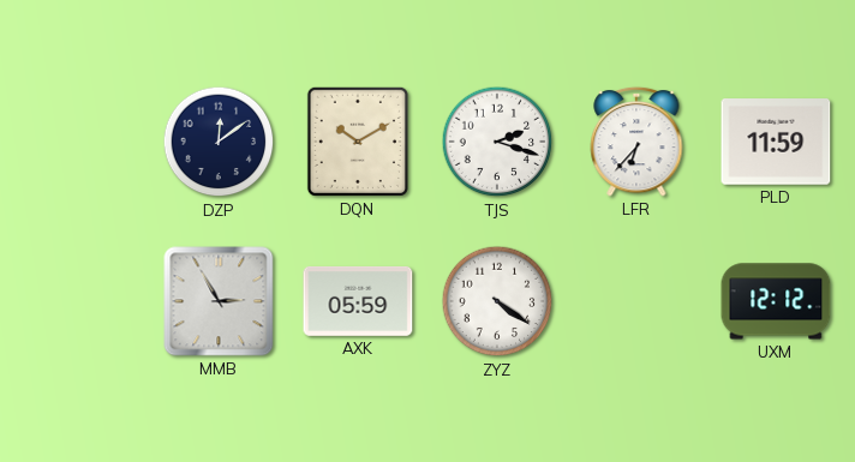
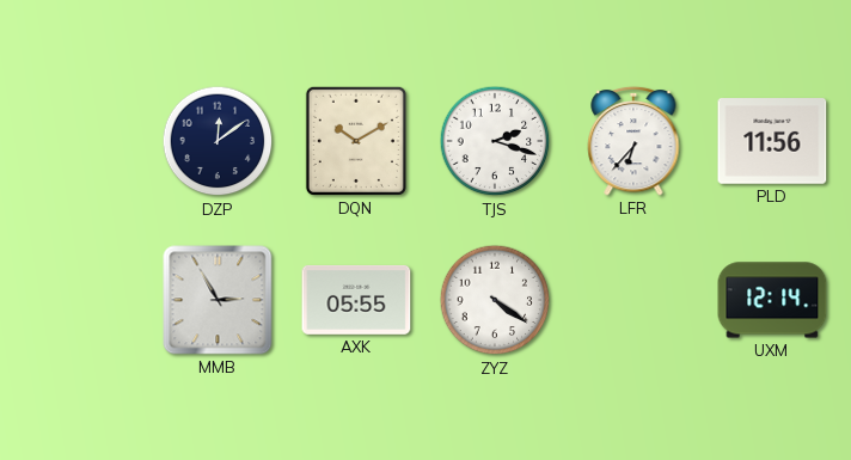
PLD: 11:59 -> 11:56 (772, 141)
AXK: 05:59 -> 05:55 (356, 300)
UXM: 12:12 -> 12:14 (772, 300)
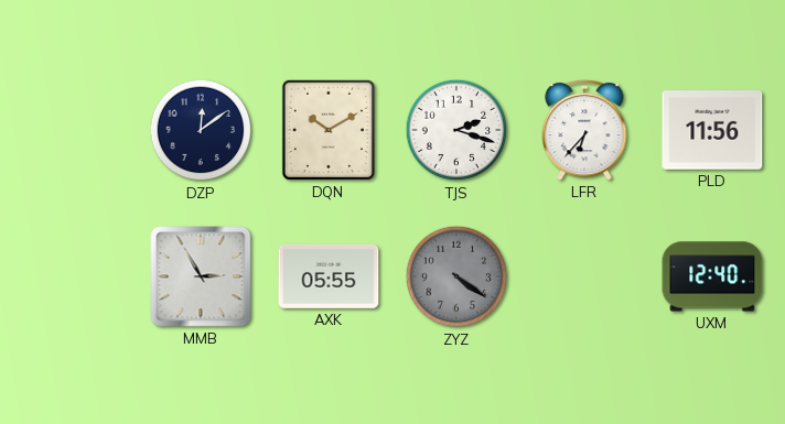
ZYZ dial: white -> grey (456, 276)
UXM: 12:14 -> 12:40 (712, 276)
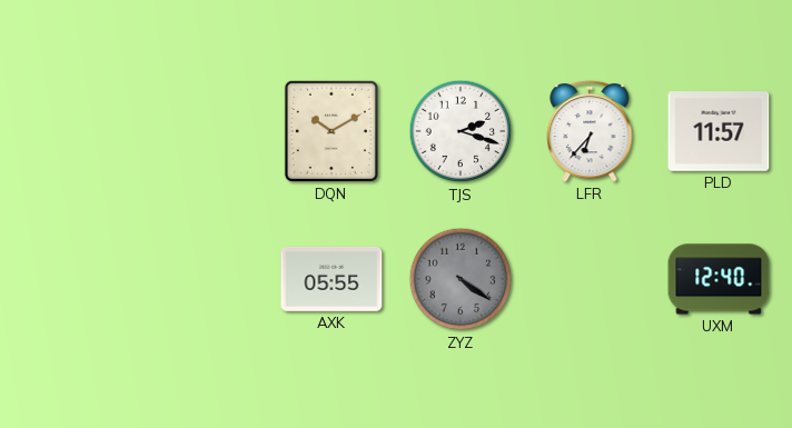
DZP: 12:09 -> none (201, 130)
PLD: 11:56 -> 11:57 (719, 131)
MMB: 2:55 -> none (201, 276)
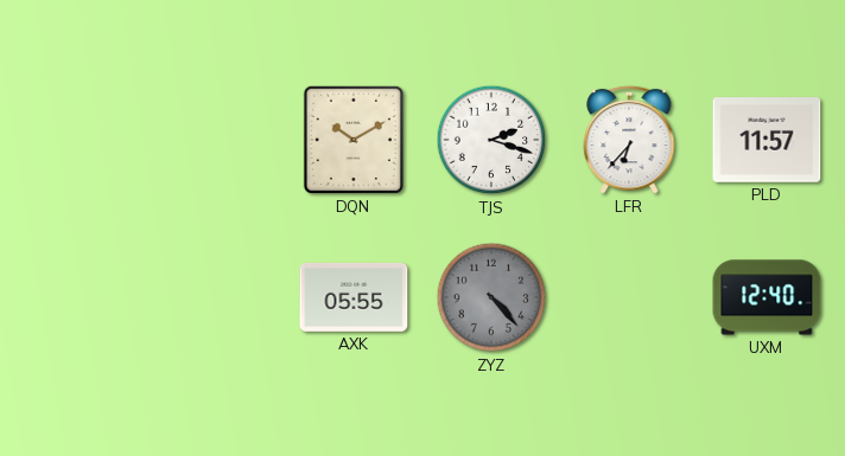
ZYZ: 4:21 -> 4:23 (491, 297)
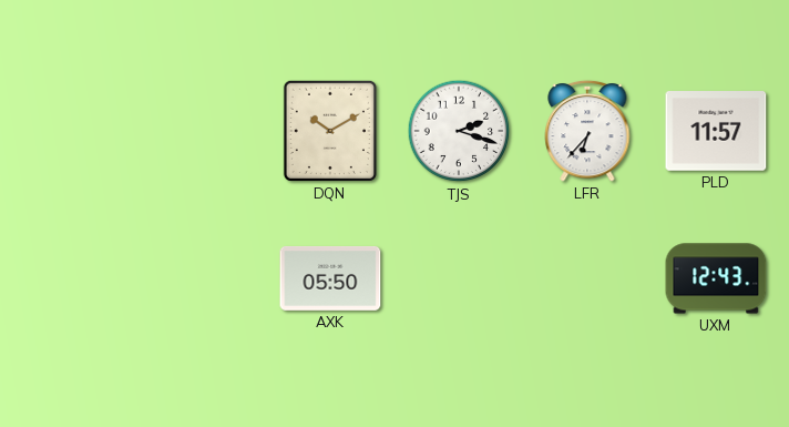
AXK: 05:55 -> 05:50 (330, 278)
ZYZ: 4:23 -> none (491, 297)
UXM: 12:40 -> 12:43 (716, 278)
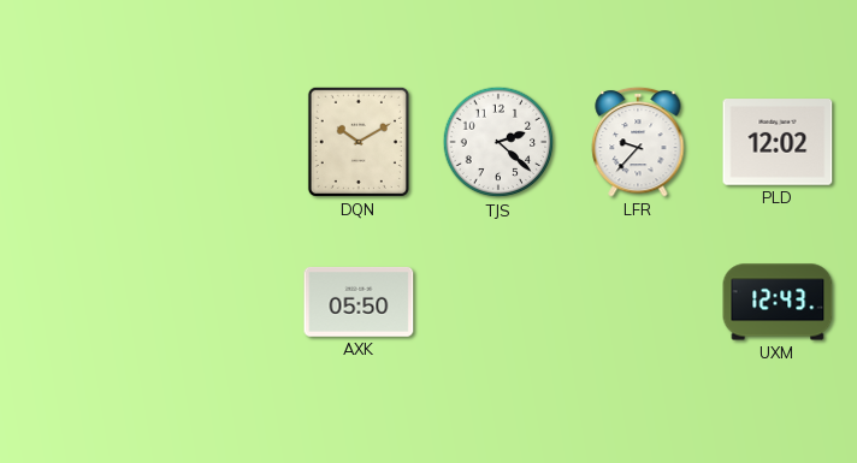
TJS: 2:18 -> 2:22 (498, 142)
LFR: 6:37 -> 9:37 (638, 142)
PLD: 11:57 -> 12:02 (778, 142)
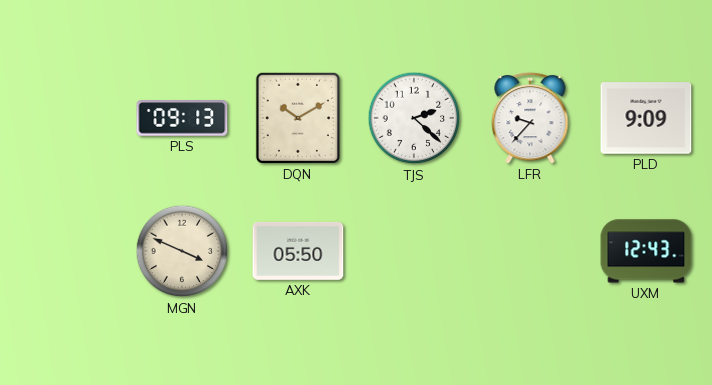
PLS: none -> 09:13 (182, 118)
PLD: 12:02 -> 9:09 (646, 118)
MGN: none -> 3:49 (182, 251)
